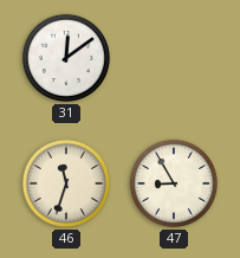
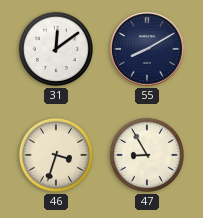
55: none -> 8:10 (147, 49)
46: 11:33 -> 3:33 (56, 155)
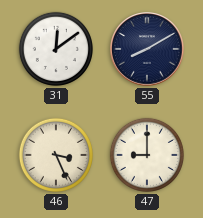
46: 3:33 -> 3:26 (56, 155)
47: 8:55 -> 9:00 (147, 155)
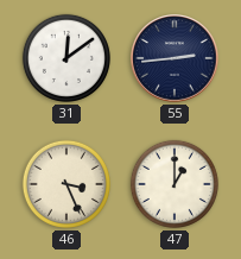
55: 8:10 -> 2:44 (175, 58)
47: 9:00 -> 1:00 (175, 184)
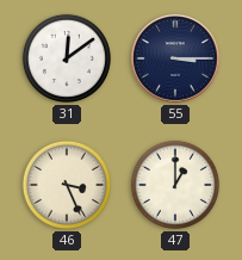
55: 2:44 -> 3:15 (175, 58)
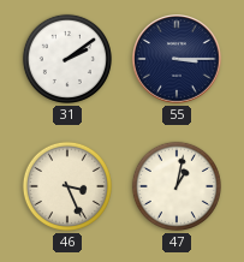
31: 12:09 -> 2:09 (67, 59)
47: 1:00 -> 1:02 (177, 186)
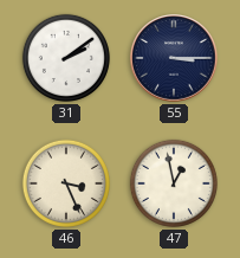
47: 1:02 -> 12:58 (174, 183)
